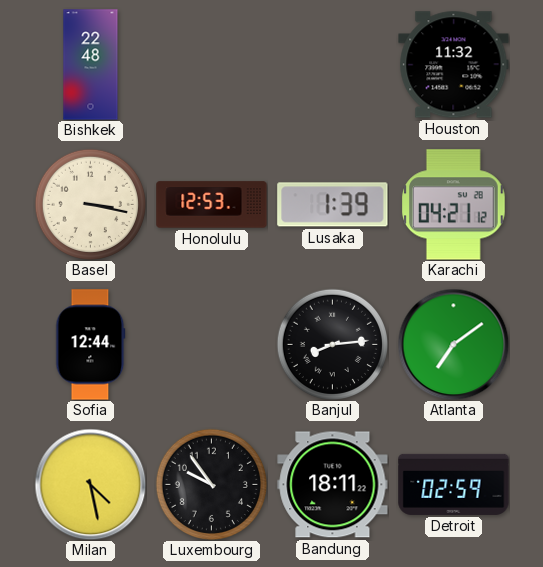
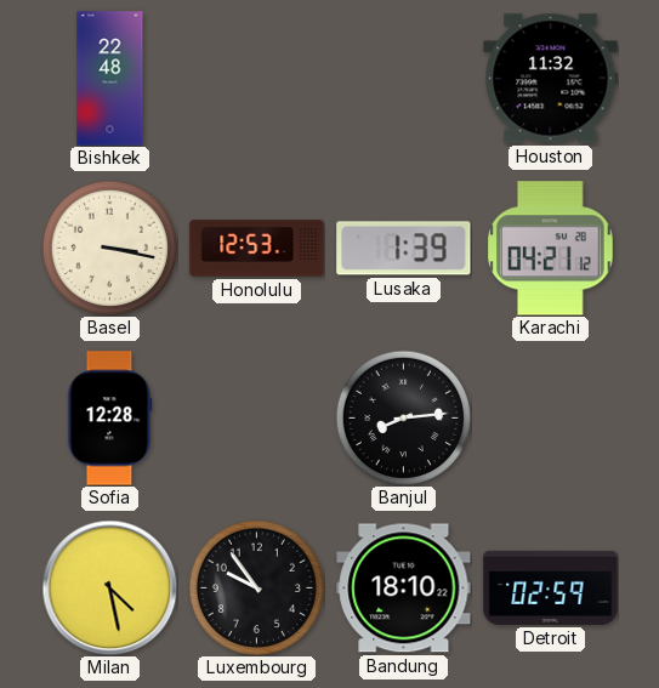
Sofia: 12:44 -> 12:28 (110, 419)
Atlanta: 7:09 -> none (453, 344)
Bandung: 18:11 -> 18:10 (404, 589)
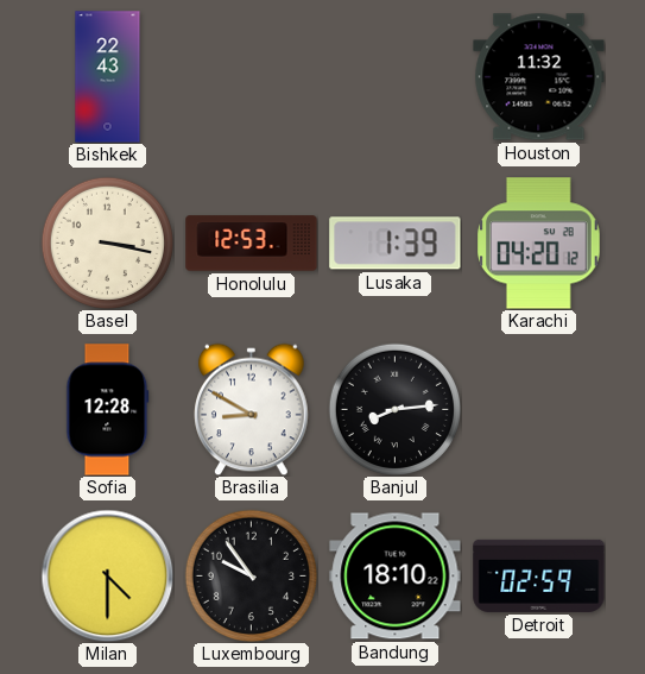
Bishkek: 22:48 -> 22:43 (108, 77)
Karachi: 04:21 -> 04:20 (539, 244)
Brasilia: none -> 8:50 (252, 409)
Milan: 4:28 -> 4:30 (107, 575)
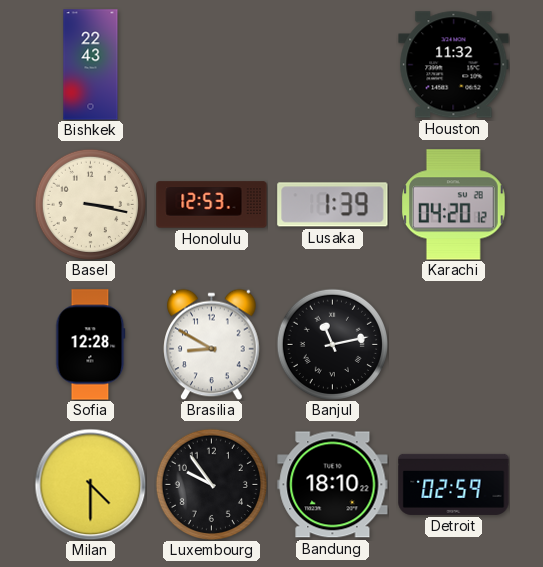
Banjul: 8:14 -> 11:13 (332, 344)
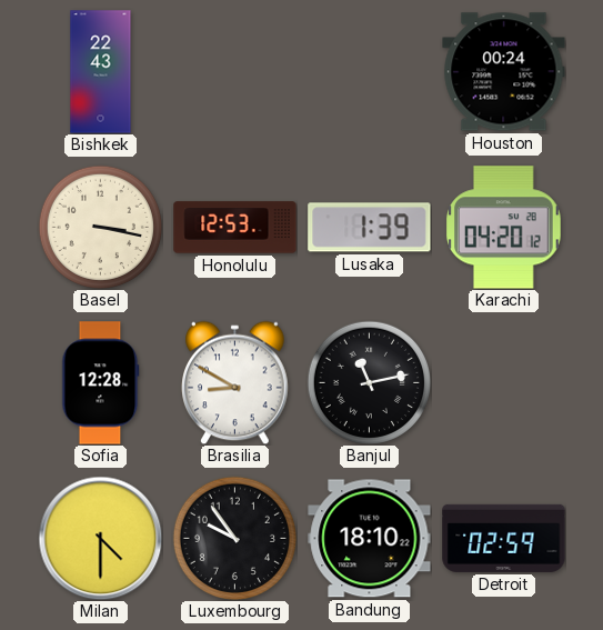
Houston: 11:32 -> 00:24 (504, 72)
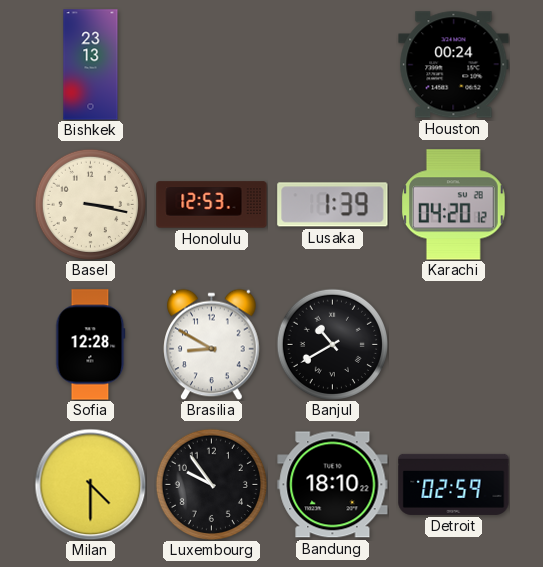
Bishkek: 22:43 -> 23:13 (91, 65)
Banjul: 11:13 -> 10:40 (332, 344)
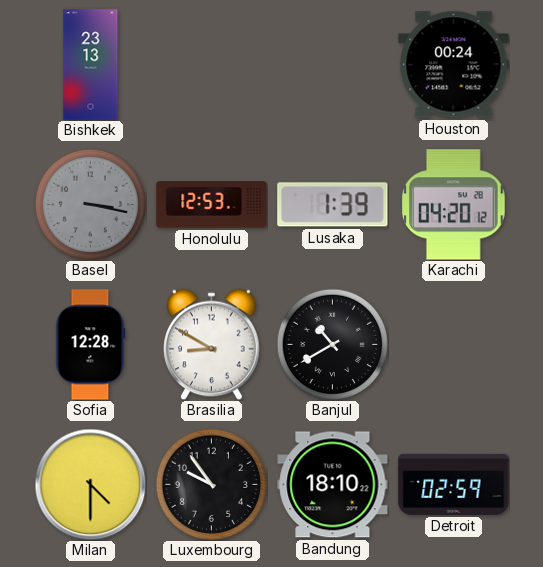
Basel dial: cream -> grey (90, 204)
